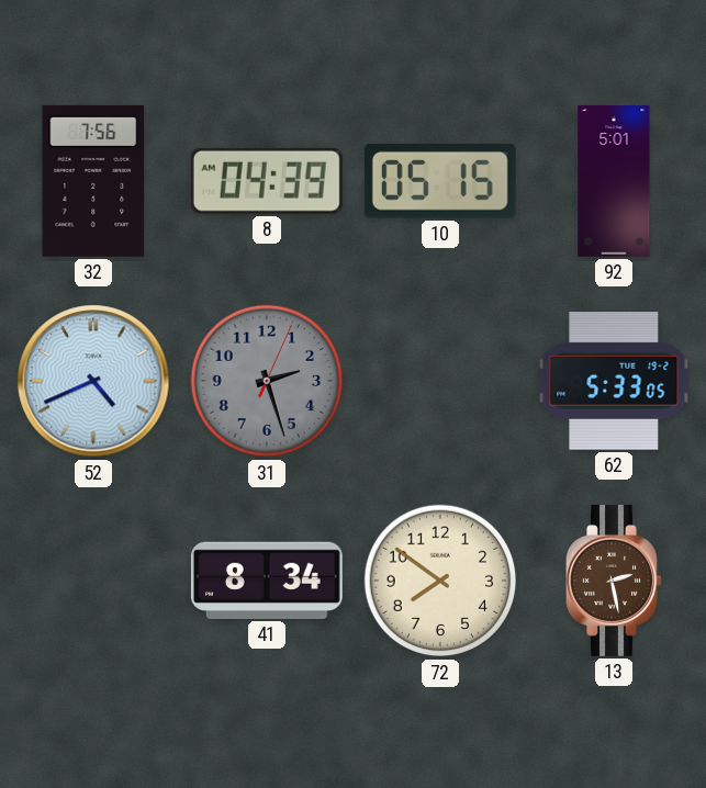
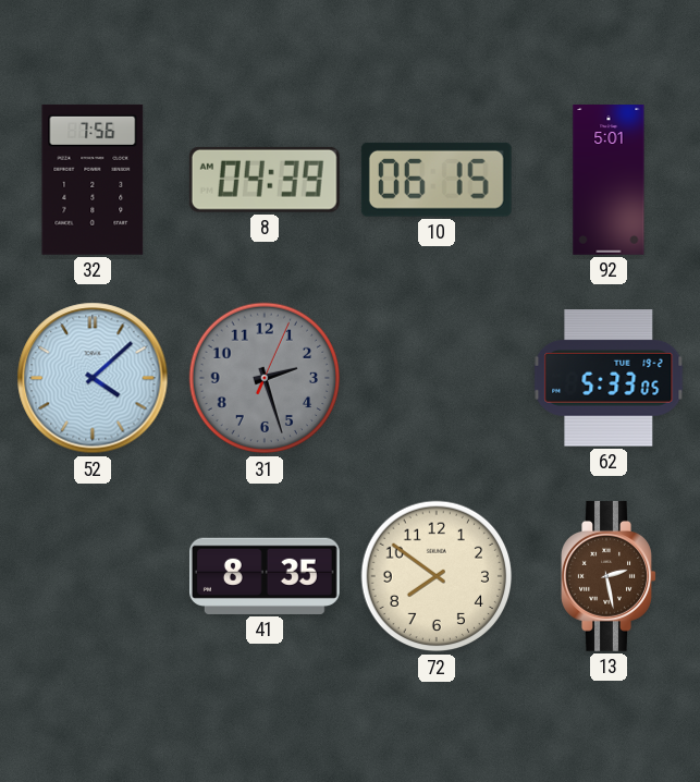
10: 05:15 -> 06:15 (437, 180)
52: 4:41 -> 4:08 (93, 378)
41: 8:34 -> 8:35 (265, 576)
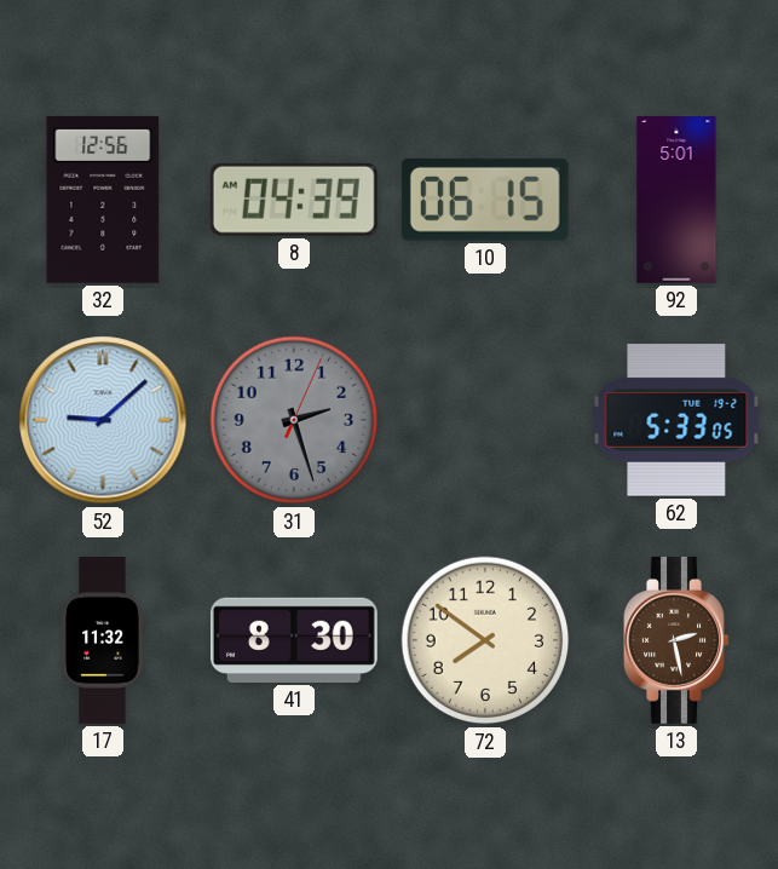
32: 7:56 -> 12:56 (103, 200)
52: 4:08 -> 9:08 (103, 420)
17: none -> 11:32 (103, 641)
41: 8:35 -> 8:30 (294, 640)
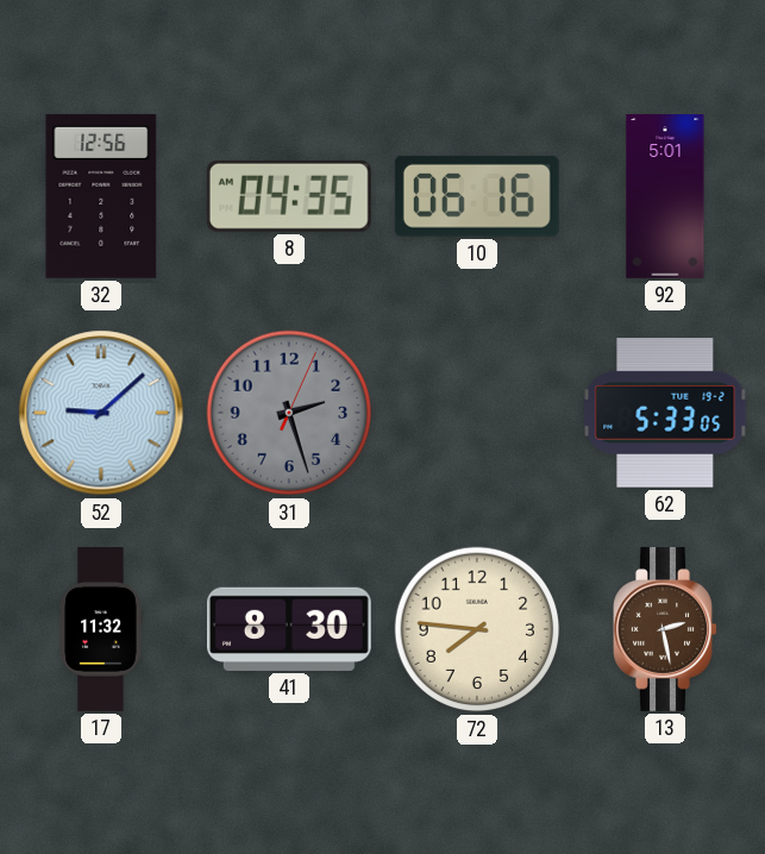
8: 04:39 -> 04:35 (289, 196)
10: 06:15 -> 06:16 (477, 196)
72: 7:51 -> 7:46 (477, 629)
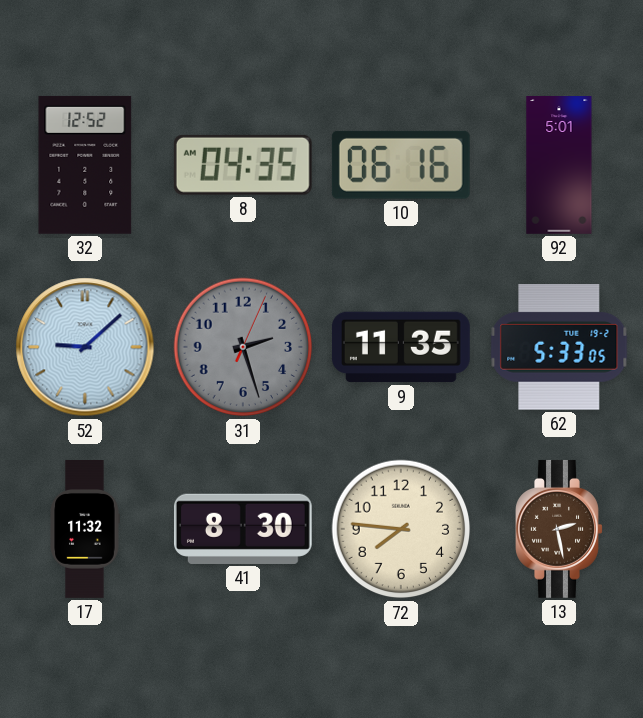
32: 12:56 -> 12:52 (85, 165)
9: none -> 11:35 (401, 347)
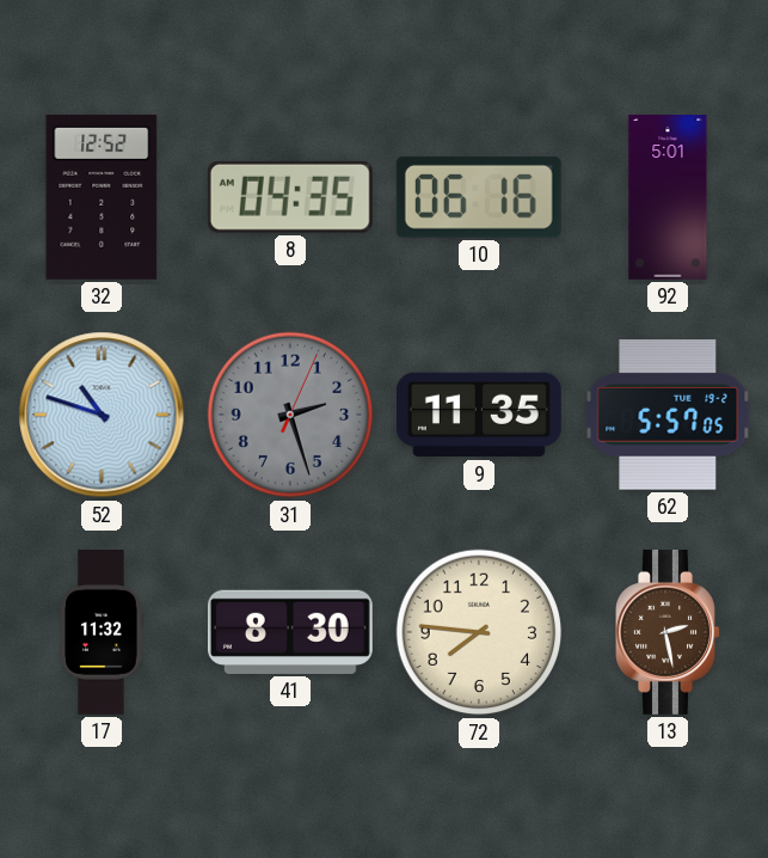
52: 9:08 -> 10:48 (102, 415)
62: 5:33 -> 5:57 (668, 415)
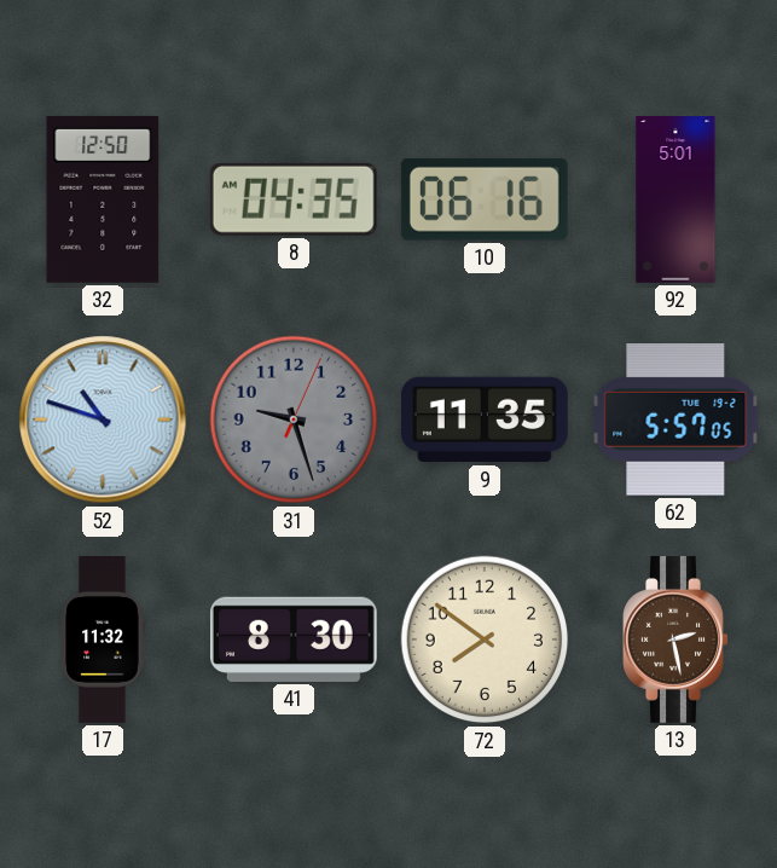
32: 12:52 -> 12:50 (103, 199)
31: 2:27 -> 9:27 (294, 419)
72: 7:46 -> 7:51 (485, 640)
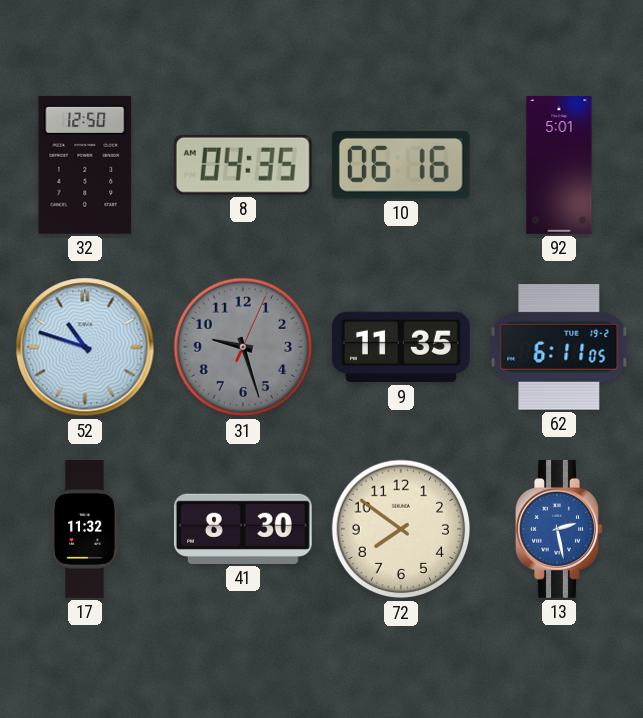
62: 5:57 -> 6:11 (559, 347)
13 dial: brown -> blue (559, 529)
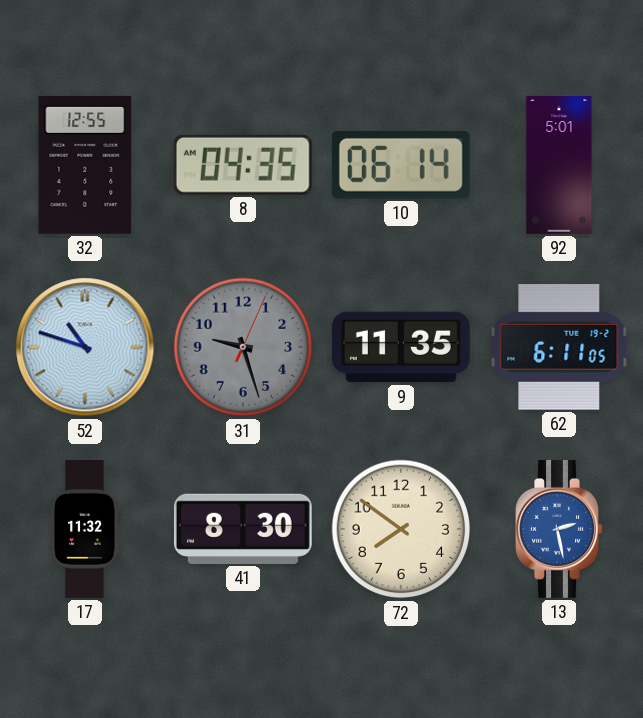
32: 12:50 -> 12:55 (85, 165)
10: 06:16 -> 06:14 (401, 165)
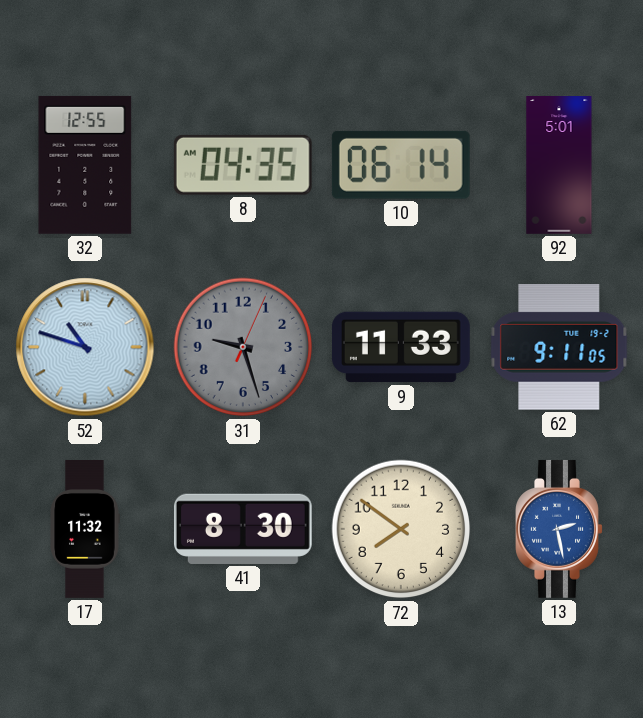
9: 11:35 -> 11:33 (401, 347)
62: 6:11 -> 9:11 (559, 347)
